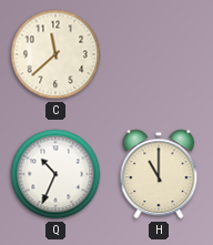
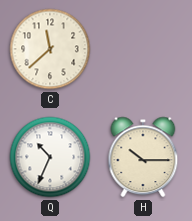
H: 11:00 -> 10:15 (143, 157)
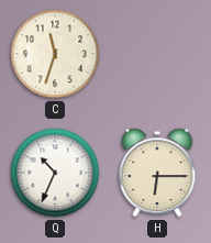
C: 11:38 -> 11:33 (55, 54)
H: 10:15 -> 6:15 (157, 173)
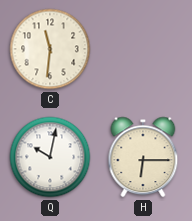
C: 11:33 -> 11:31 (50, 49)
Q: 10:34 -> 10:02 (50, 157)
